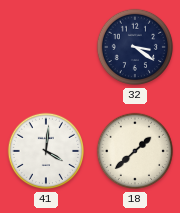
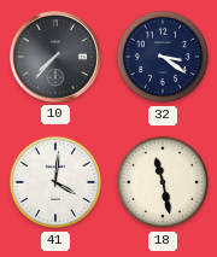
10: none -> 7:37 (55, 57)
18: 1:38 -> 11:28 (163, 182)
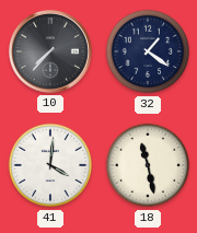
32: 3:21 -> 1:21 (148, 51)
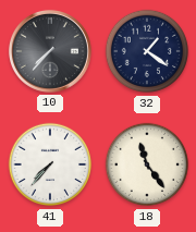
41: 4:01 -> 7:37 (50, 164)
18: 11:28 -> 11:24 (147, 164)
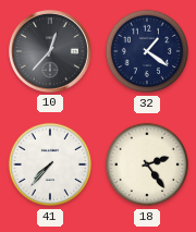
10: 7:37 -> 12:37 (50, 51)
18: 11:24 -> 2:24 (147, 164)
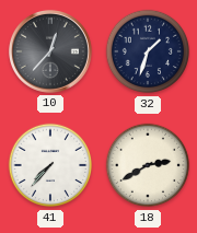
32: 1:21 -> 1:33 (148, 51)
18: 2:24 -> 2:40 (148, 165)
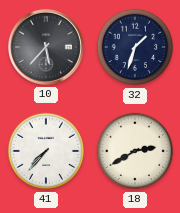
10: 12:37 -> 5:37 (46, 47)
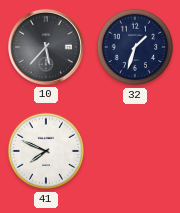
41: 7:37 -> 7:49 (46, 151)
18: 2:40 -> none (135, 151)
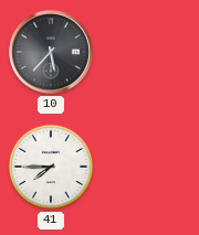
32: 1:33 -> none (135, 47)
41: 7:49 -> 7:45 (51, 167)
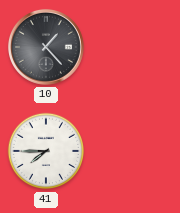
10: 5:37 -> 1:23 (46, 47)
